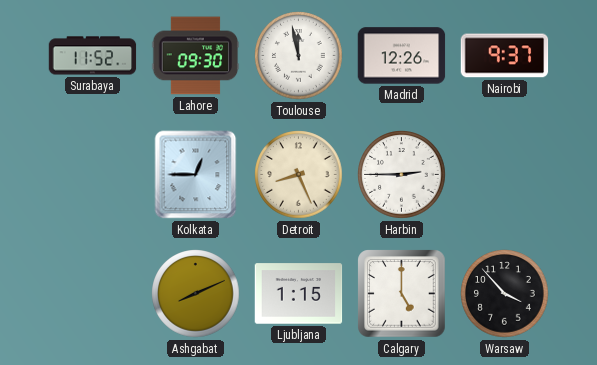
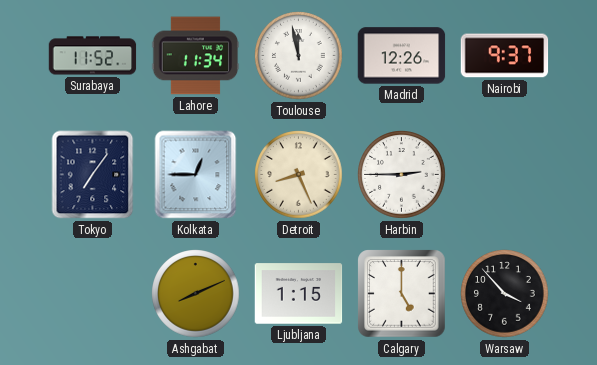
Lahore: 09:30 -> 11:34 (196, 56)
Tokyo: none -> 7:06 (93, 175)
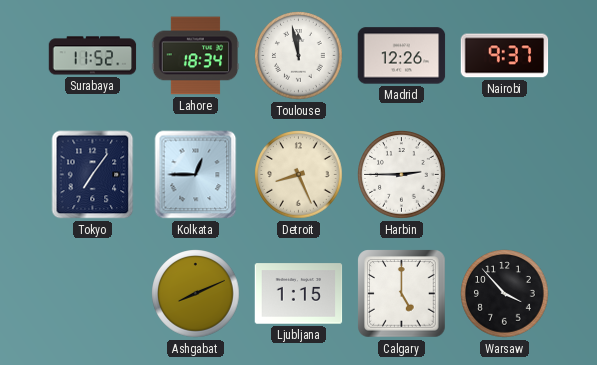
Lahore: 11:34 -> 18:34 (196, 56)
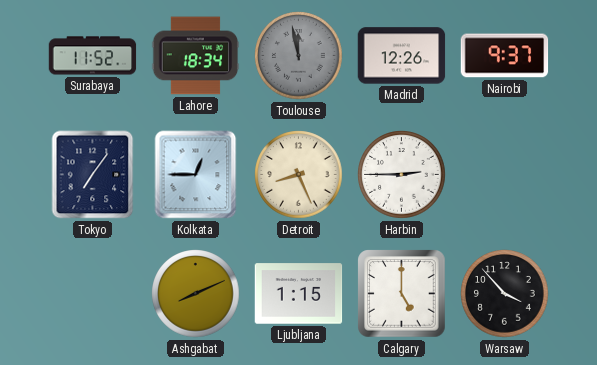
Toulouse dial: white -> grey (299, 56)
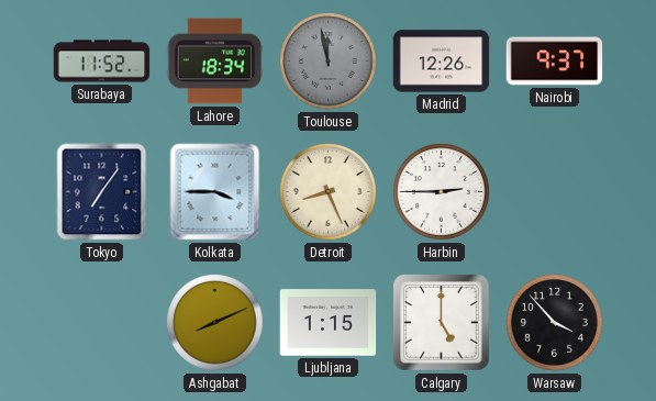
Kolkata: 12:45 -> 3:45 (215, 192)
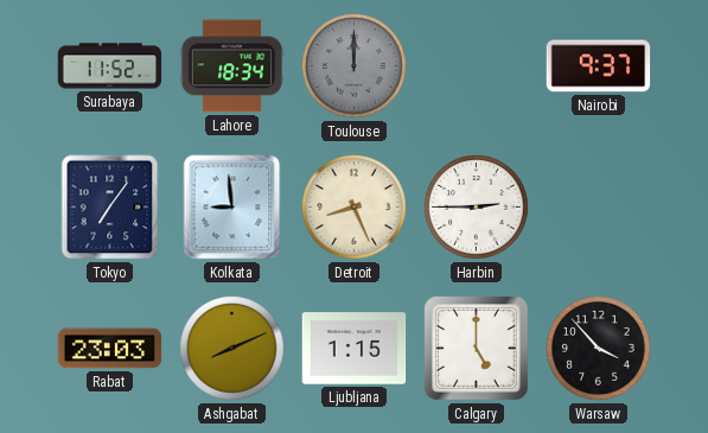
Toulouse: 11:58 -> 12:00 (355, 66)
Madrid: 12:26 -> none (442, 62)
Kolkata: 3:45 -> 8:59 (232, 208)
Rabat: none -> 23:03 (110, 349)
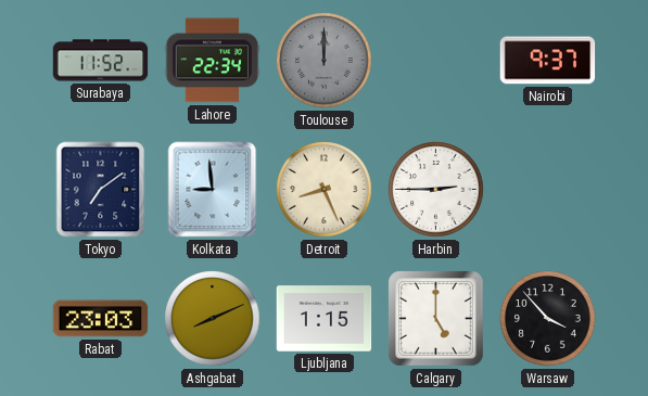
Lahore: 18:34 -> 22:34 (213, 61)
Tokyo: 7:06 -> 7:09 (101, 190)
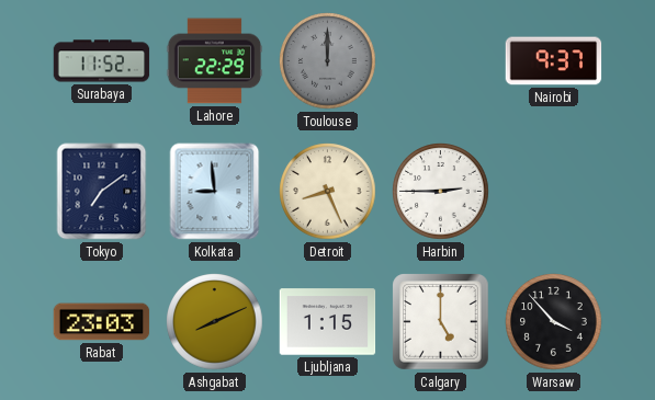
Lahore: 22:34 -> 22:29 (215, 61)
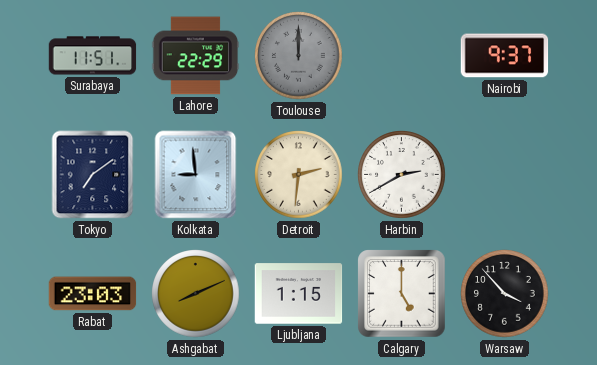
Surabaya: 11:52 -> 11:51 (93, 56)
Detroit: 8:26 -> 2:31 (299, 175)
Harbin: 2:45 -> 2:40 (402, 175)
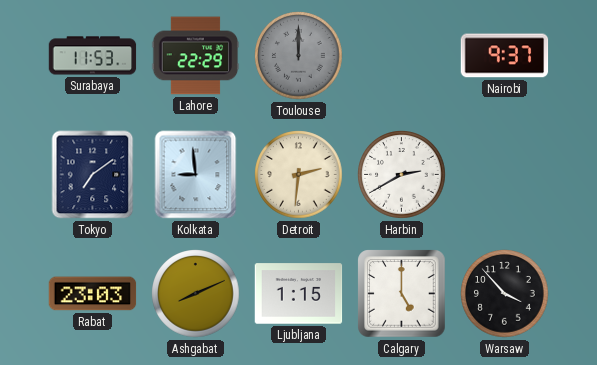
Surabaya: 11:51 -> 11:53 (93, 56)
